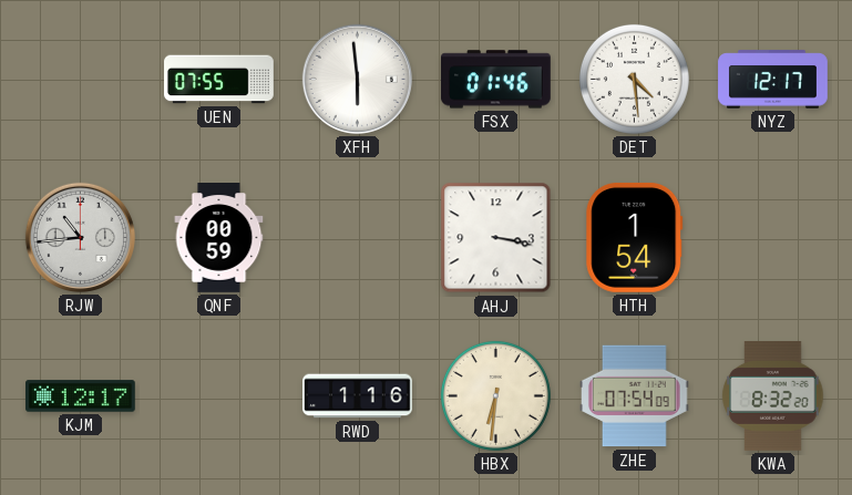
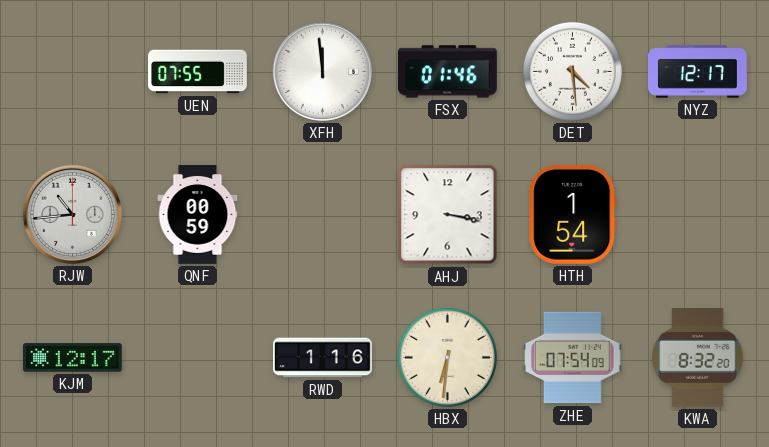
XFH: 5:59 -> 11:59 (322, 71)
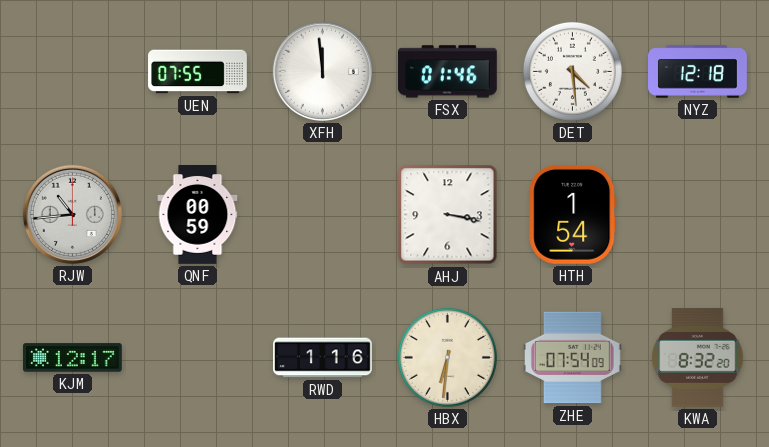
NYZ: 12:17 -> 12:18 (698, 72)
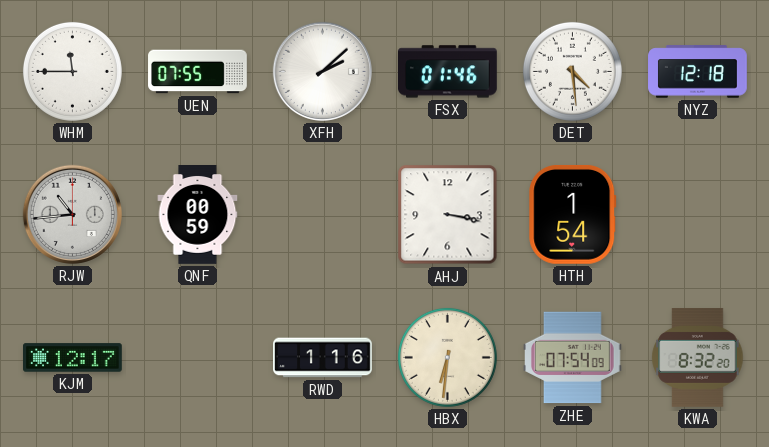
WHM: none -> 11:45 (72, 71)
XFH: 11:59 -> 2:08 (322, 71)
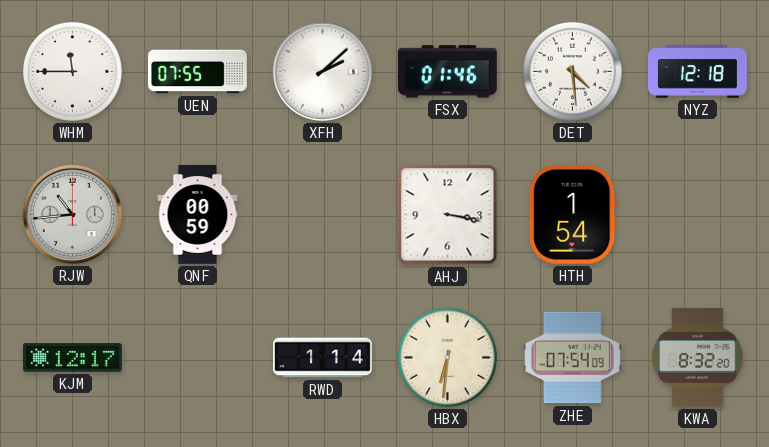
RWD: 1:16 -> 1:14 (323, 358)
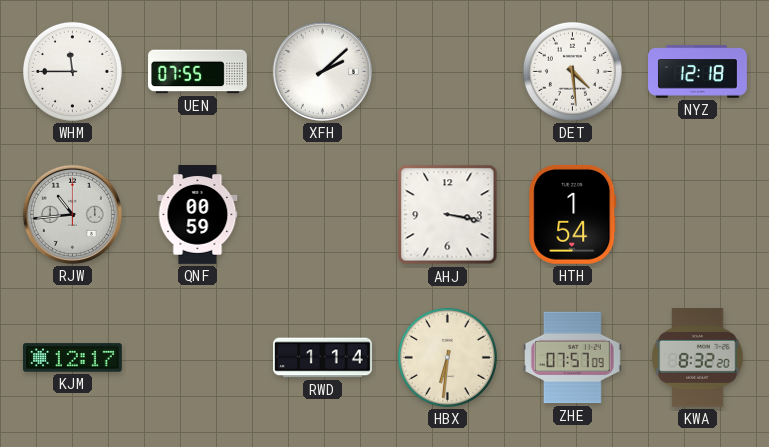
FSX: 01:46 -> none (448, 72)
ZHE: 07:54 -> 07:57 (573, 358)
